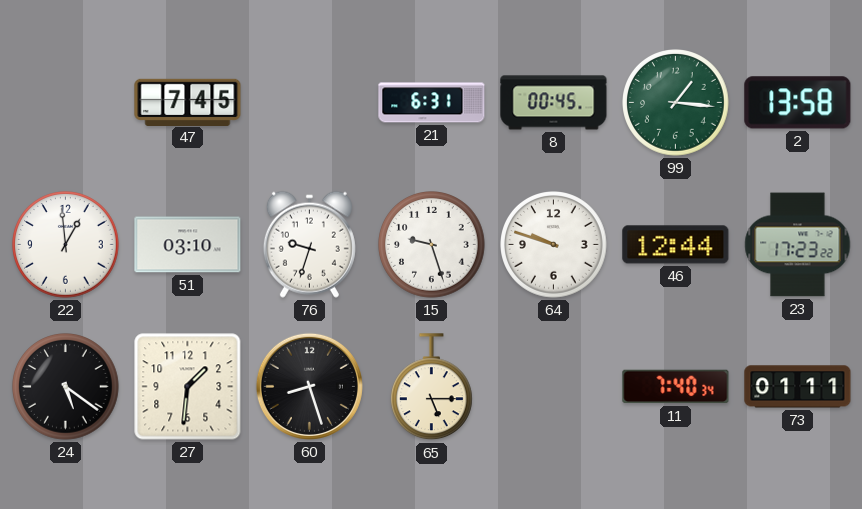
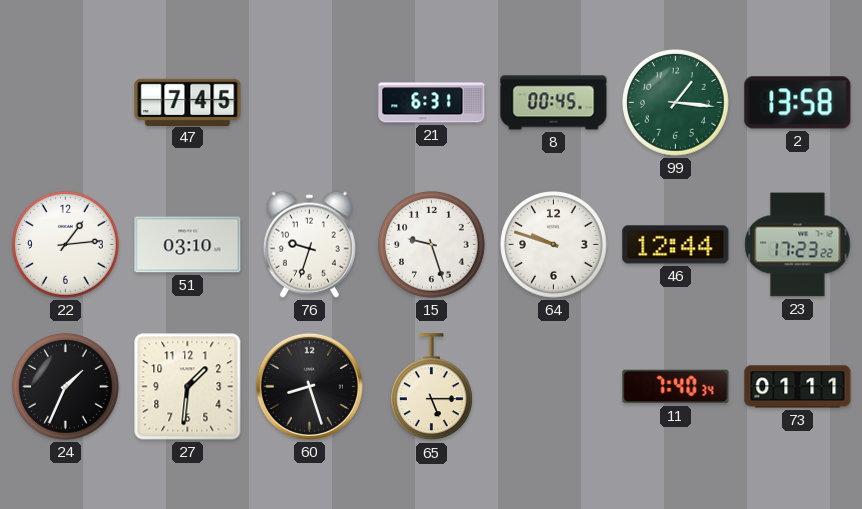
22: 12:59 -> 1:14 (66, 245)
24: 5:21 -> 1:34 (66, 387)
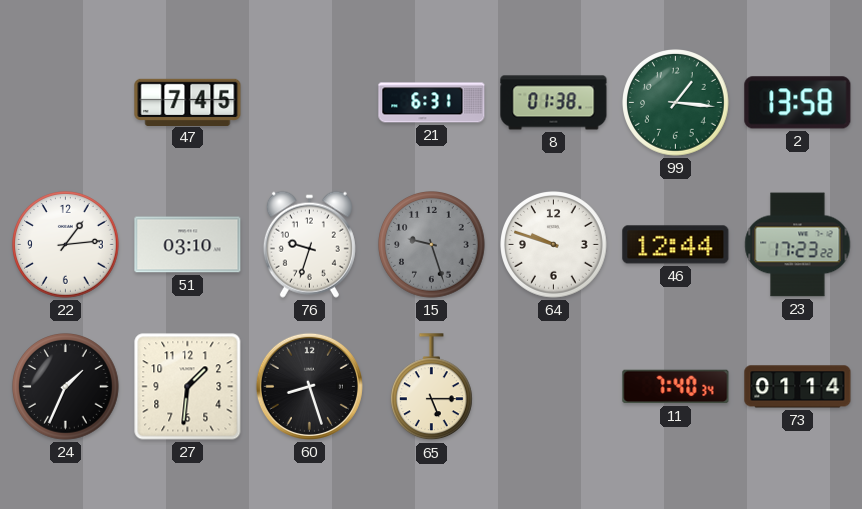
8: 00:45 -> 01:38 (554, 103)
15 dial: white -> grey (432, 245)
73: 01:11 -> 01:14 (798, 387)
